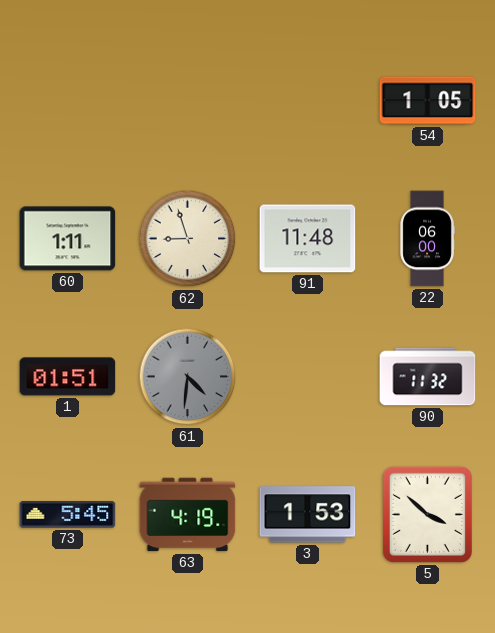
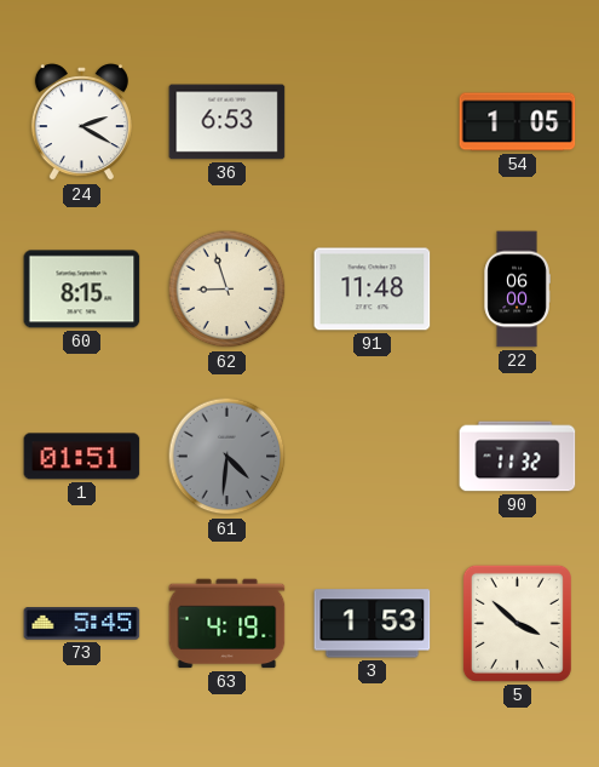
24: none -> 2:20 (81, 122)
36: none -> 6:53 (227, 122)
60: 1:11 -> 8:15 (82, 290)
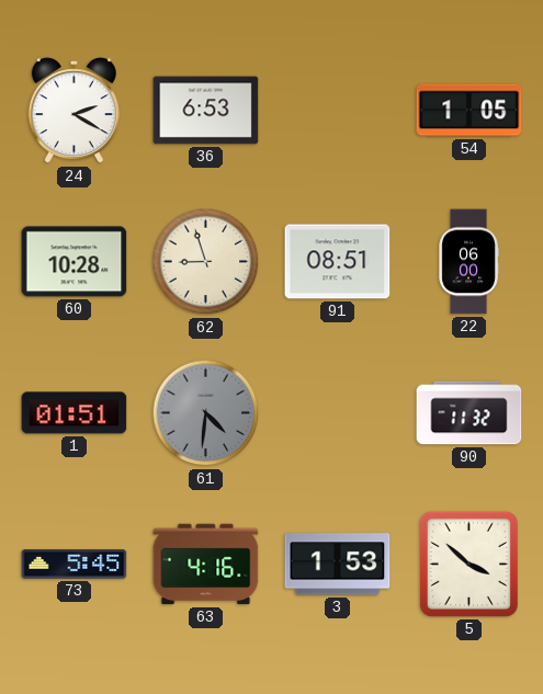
60: 8:15 -> 10:28 (75, 262)
91: 11:48 -> 08:51 (338, 262)
63: 4:19 -> 4:16 (206, 565)
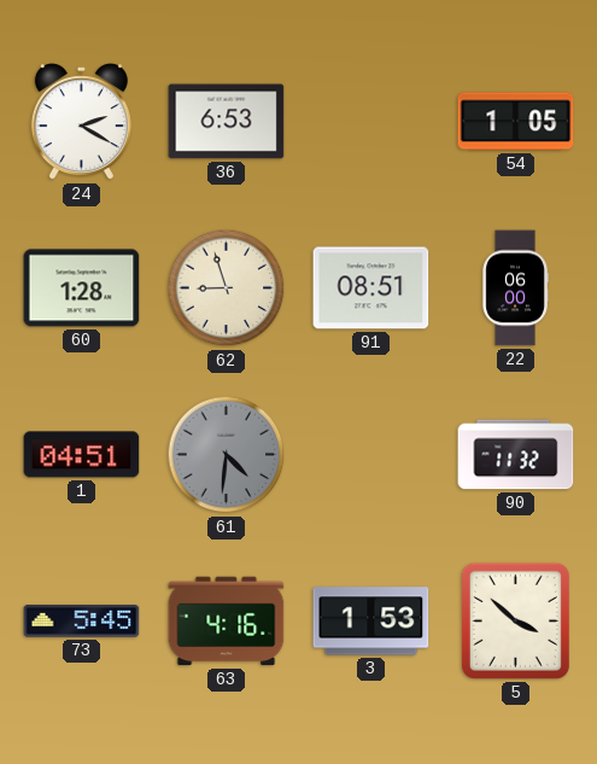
60: 10:28 -> 1:28 (82, 288)
1: 01:51 -> 04:51 (82, 455)
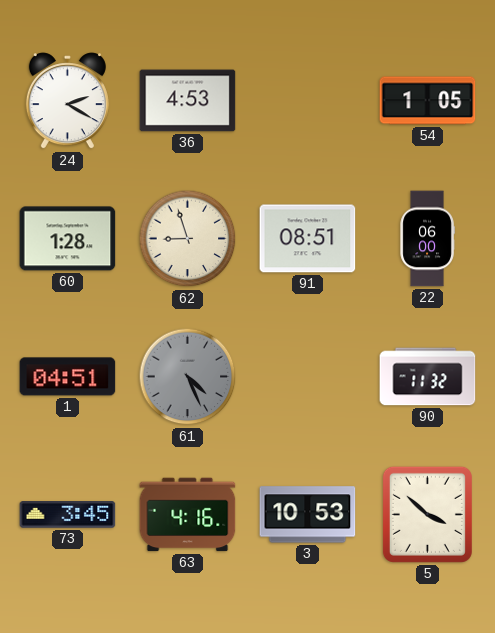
36: 6:53 -> 4:53 (188, 101)
61: 4:31 -> 4:26 (188, 377)
73: 5:45 -> 3:45 (68, 515)
3: 1:53 -> 10:53 (308, 515)
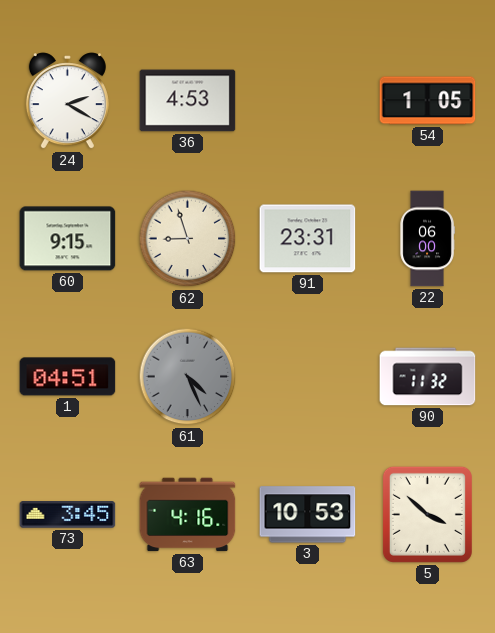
60: 1:28 -> 9:15 (68, 239)
91: 08:51 -> 23:31 (308, 239)
